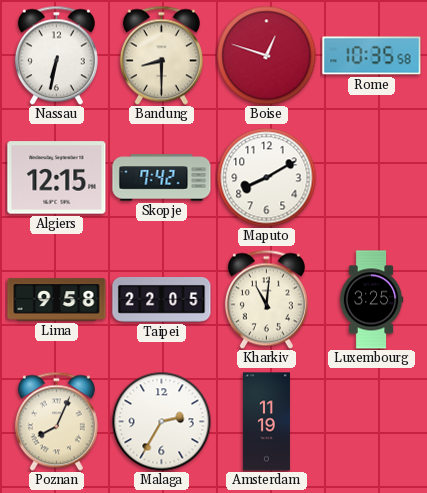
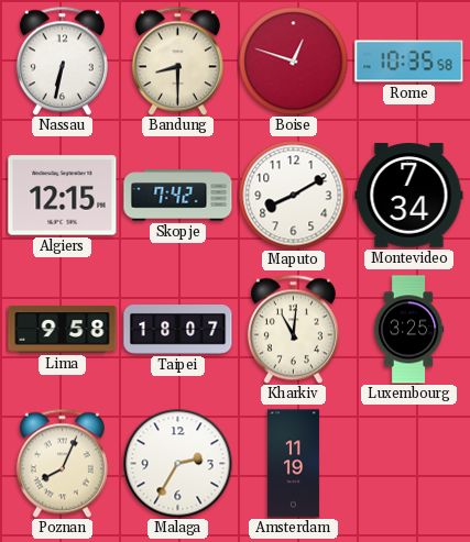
Montevideo: none -> 7:34 (409, 196)
Taipei: 22:05 -> 18:07 (178, 330)
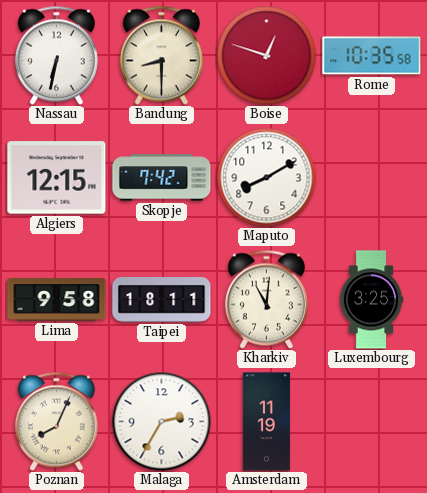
Montevideo: 7:34 -> none (409, 196)
Taipei: 18:07 -> 18:11 (162, 300)
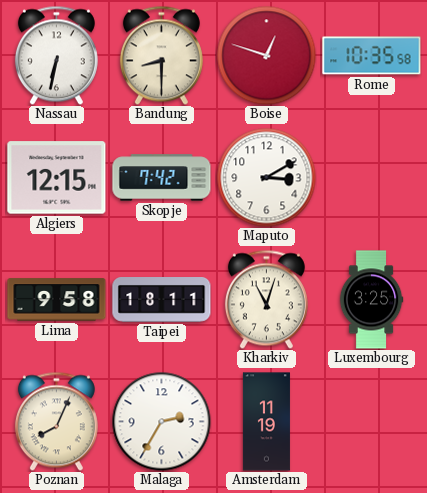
Maputo: 8:10 -> 3:10 (267, 178)
Kharkiv: 11:01 -> 11:03 (266, 299)
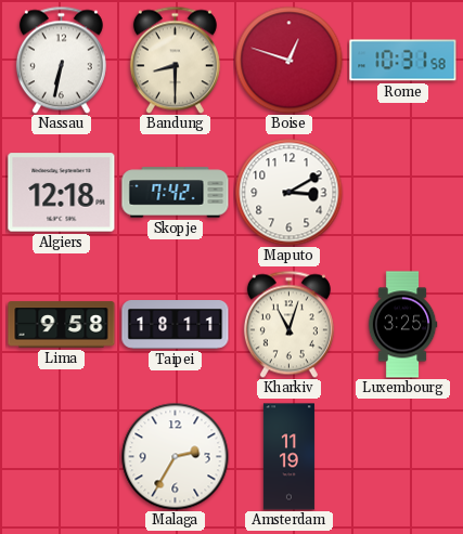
Rome: 10:35 -> 10:31 (403, 61)
Algiers: 12:15 -> 12:18 (62, 193)
Poznan: 8:04 -> none (56, 421)
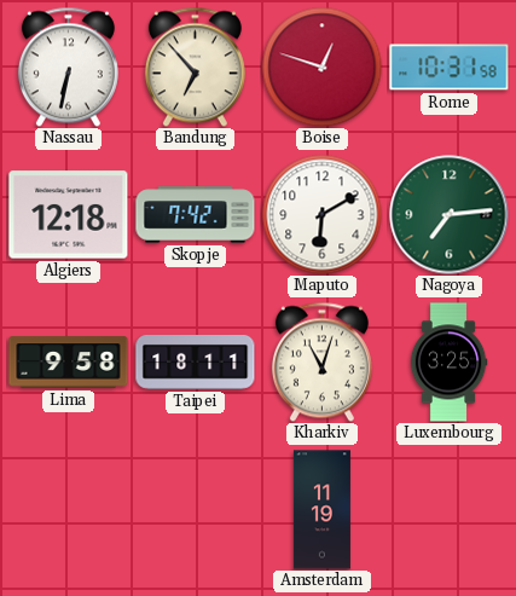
Bandung: 8:30 -> 6:53 (195, 66)
Maputo: 3:10 -> 6:10 (323, 215)
Nagoya: none -> 7:14 (450, 215)
Malaga: 2:35 -> none (176, 457)
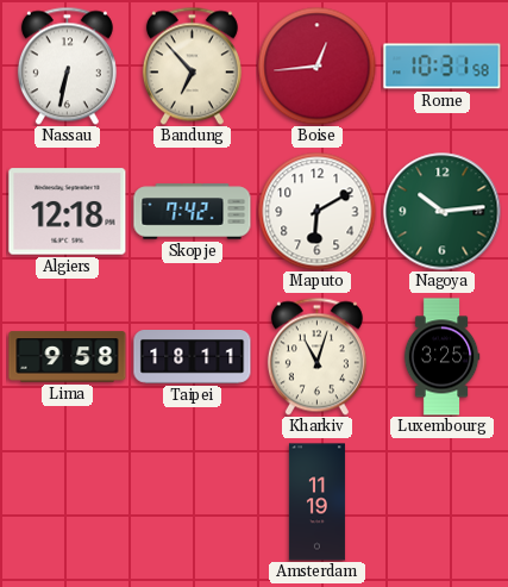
Boise: 12:48 -> 12:44 (318, 67)
Nagoya: 7:14 -> 10:14 (443, 212)
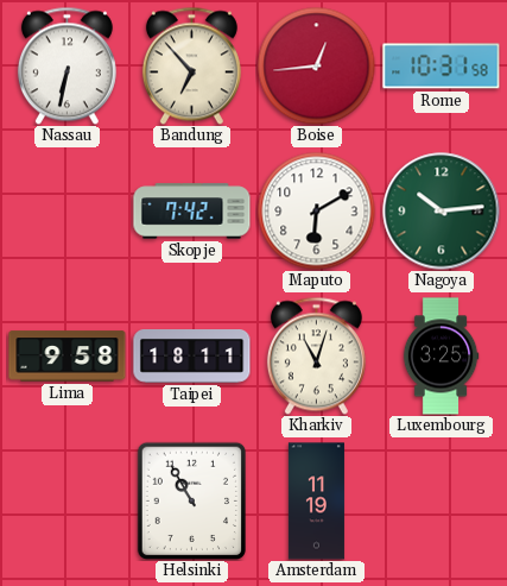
Algiers: 12:18 -> none (68, 212)
Helsinki: none -> 10:55 (191, 500)
